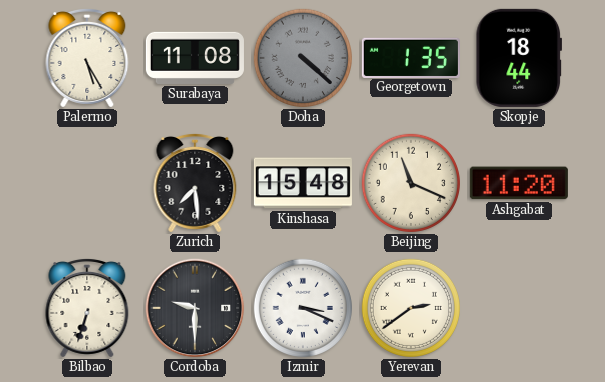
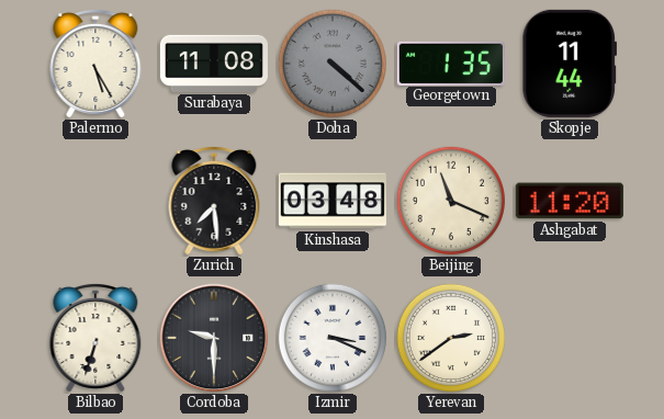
Skopje: 18:44 -> 11:44 (569, 64)
Kinshasa: 15:48 -> 03:48 (333, 201)
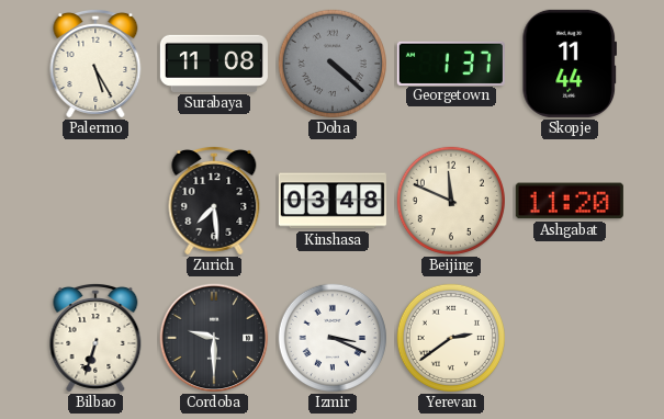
Georgetown: 1:35 -> 1:37 (451, 63)
Beijing: 11:19 -> 11:49 (451, 201)
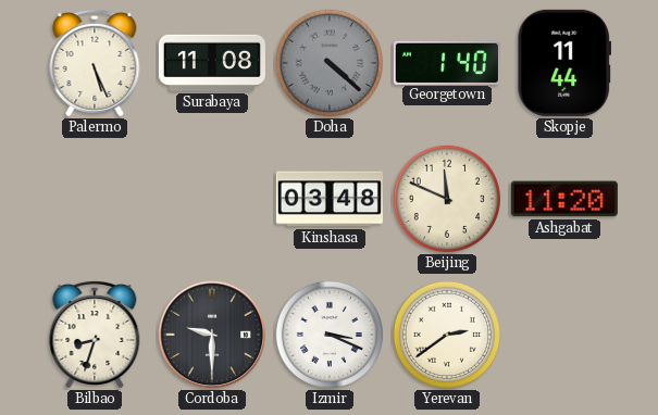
Palermo: 5:25 -> 5:26 (95, 63)
Georgetown: 1:37 -> 1:40 (447, 62)
Zurich: 7:29 -> none (214, 201)
Bilbao: 6:33 -> 8:33 (95, 335)
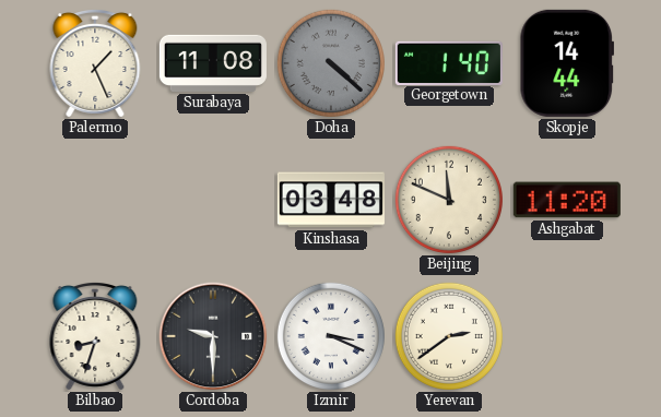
Palermo: 5:26 -> 1:26 (95, 63)
Skopje: 11:44 -> 14:44 (566, 63)
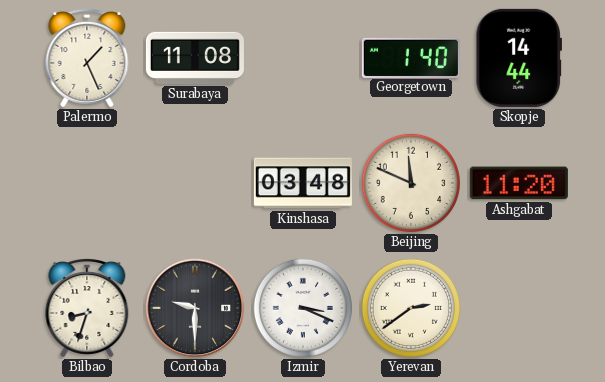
Doha: 4:22 -> none (331, 63)
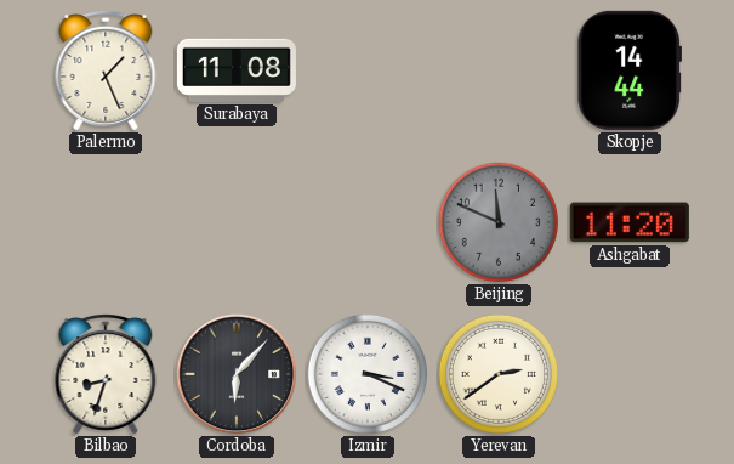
Georgetown: 1:40 -> none (411, 57)
Kinshasa: 03:48 -> none (303, 183)
Beijing dial: cream -> grey (499, 222)
Cordoba: 9:30 -> 6:07 (237, 374)
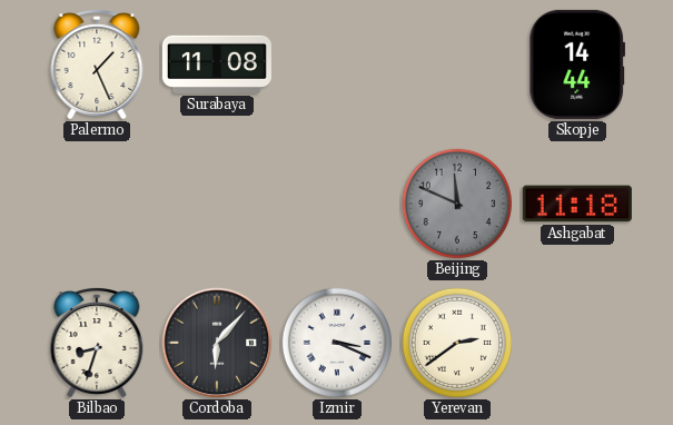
Ashgabat: 11:20 -> 11:18 (577, 204)
